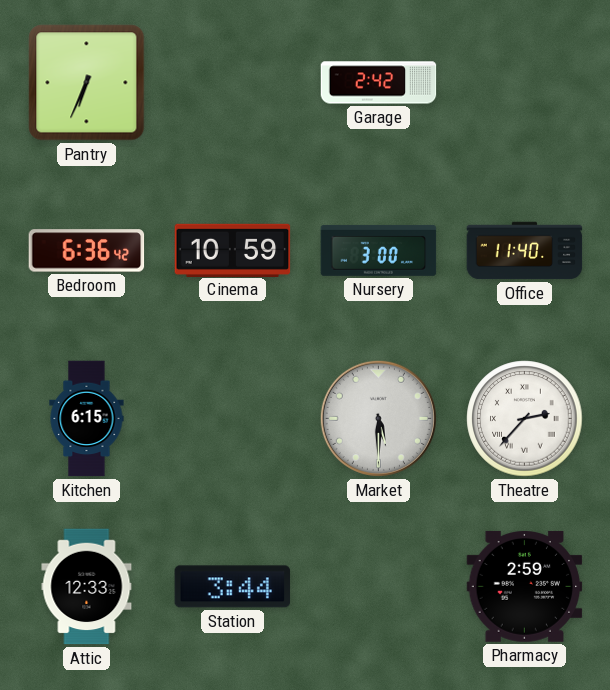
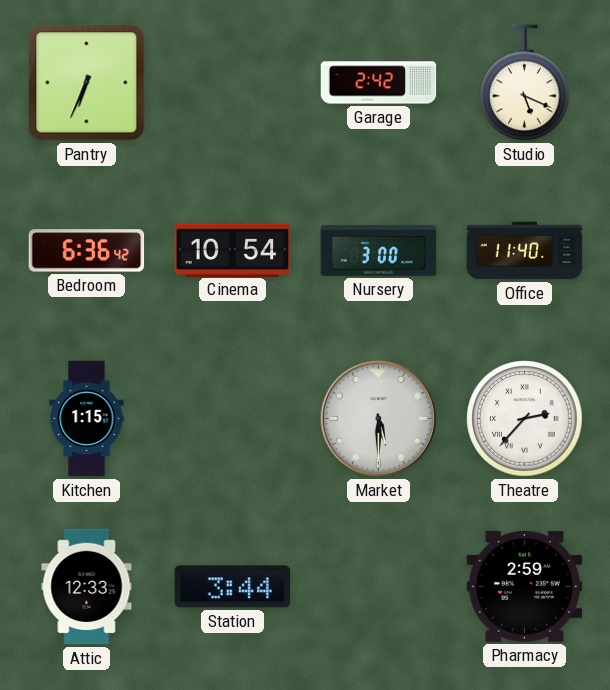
Studio: none -> 5:19 (525, 83)
Cinema: 10:59 -> 10:54 (233, 250)
Kitchen: 6:15 -> 1:15 (87, 419)
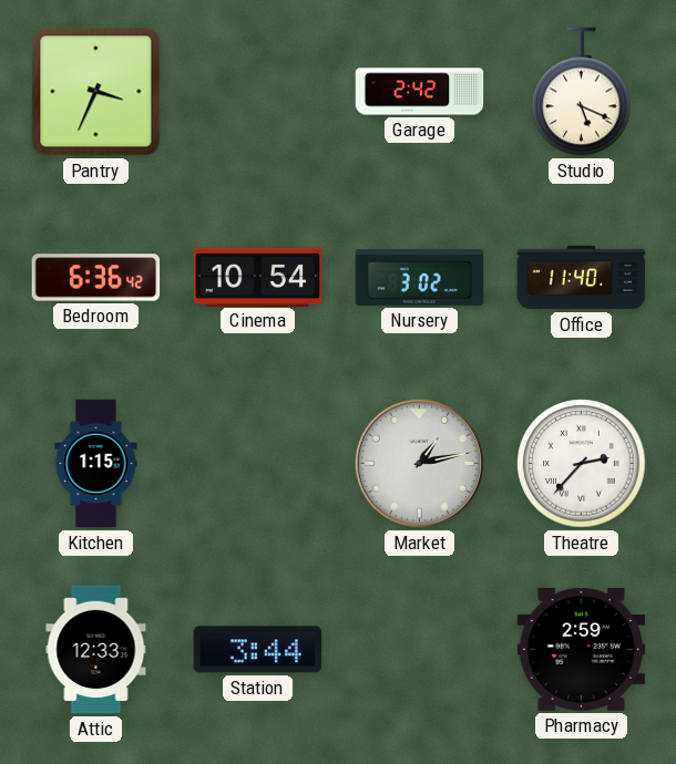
Pantry: 6:34 -> 3:34 (96, 92)
Nursery: 3:00 -> 3:02 (420, 277)
Market: 5:30 -> 1:13 (419, 463)
